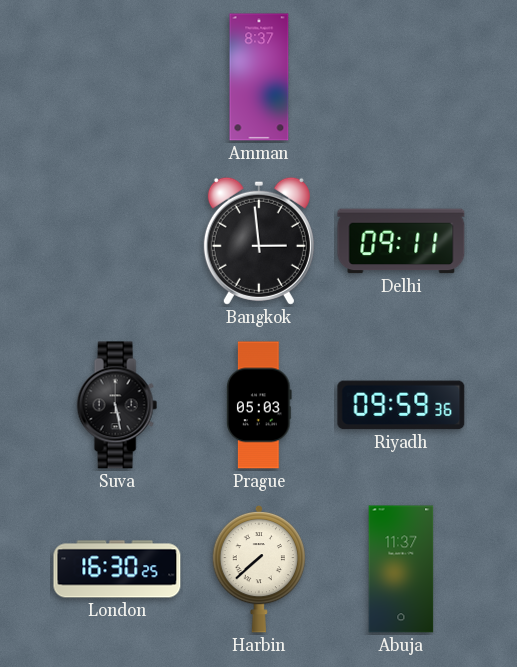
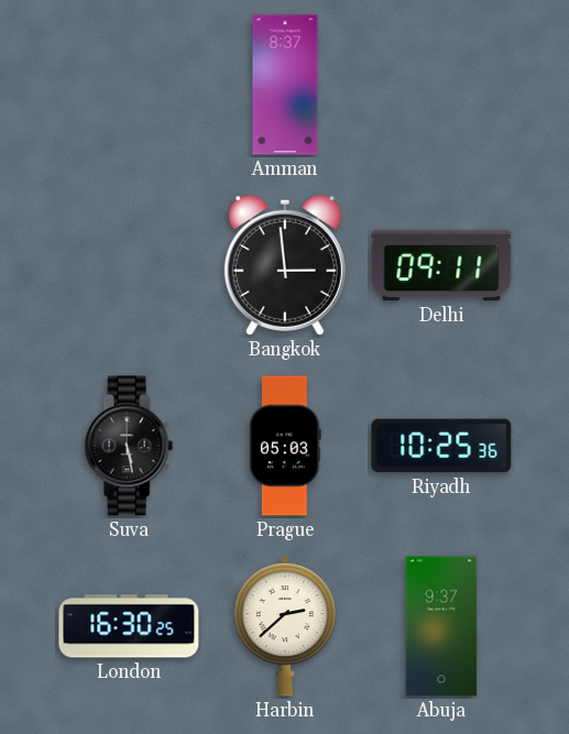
Riyadh: 09:59 -> 10:25 (441, 446)
Harbin: 7:38 -> 2:38 (284, 626)
Abuja: 11:37 -> 9:37 (441, 626)
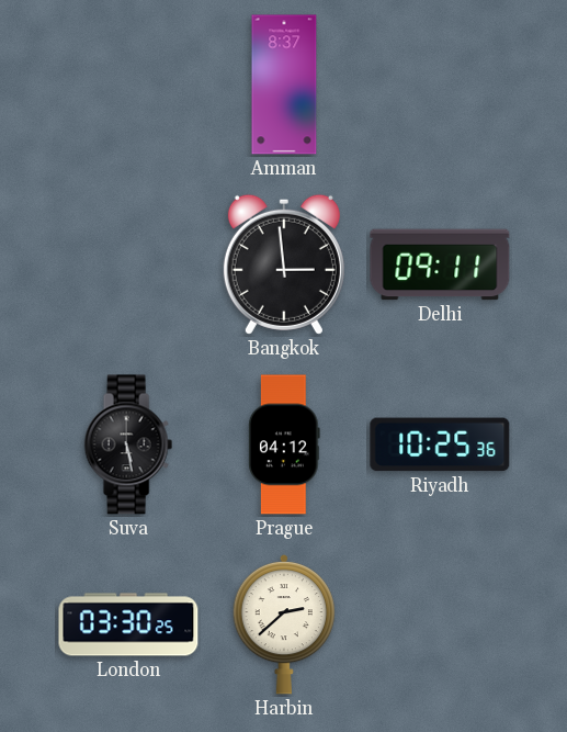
Prague: 05:03 -> 04:12 (284, 444)
London: 16:30 -> 03:30 (128, 624)
Abuja: 9:37 -> none (441, 626)
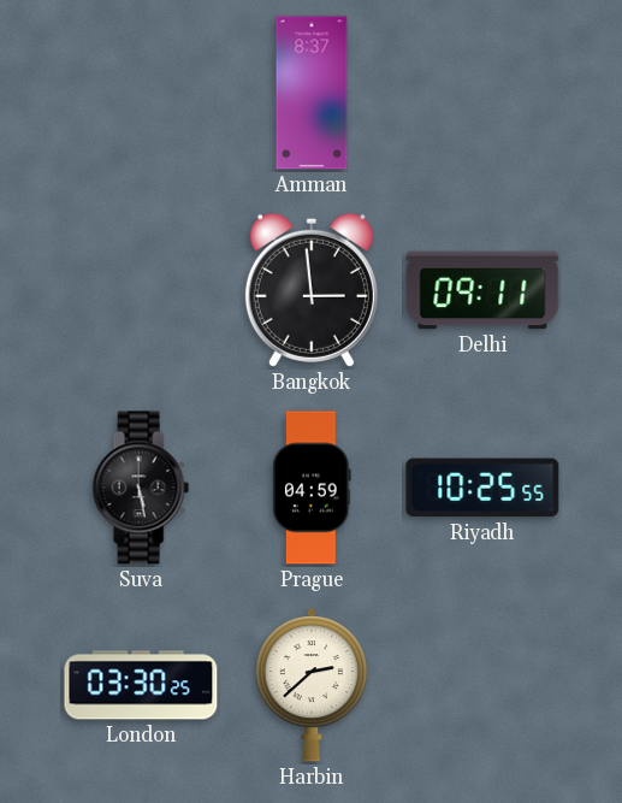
Prague: 04:12 -> 04:59 (312, 488)
Riyadh: 10:25:36 -> 10:25:55 (482, 488)
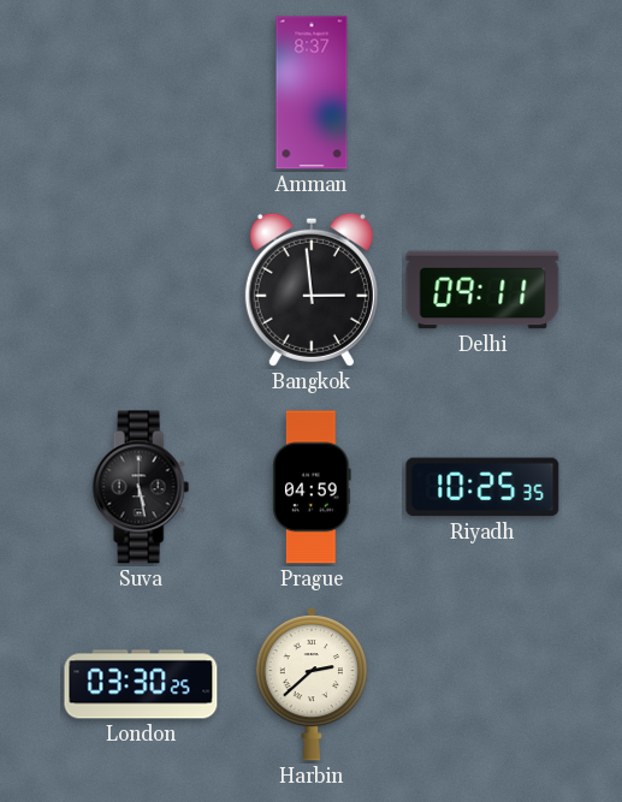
Riyadh: 10:25:55 -> 10:25:35 (482, 487)
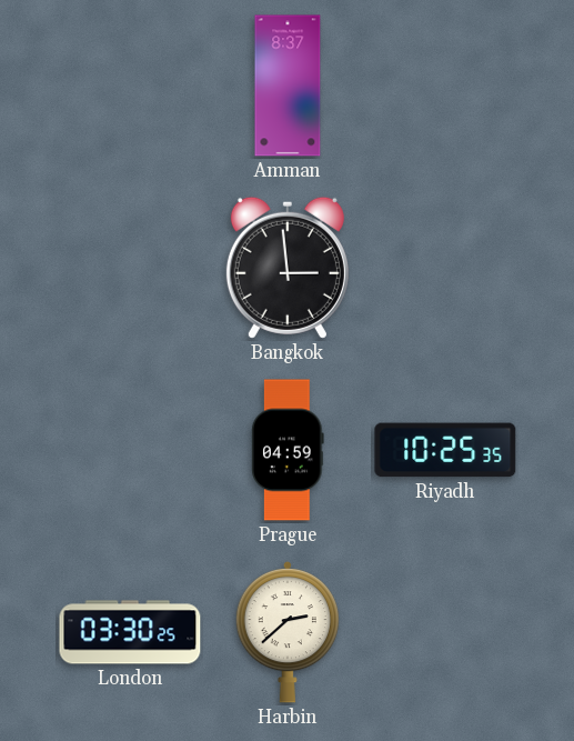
Delhi: 09:11 -> none (482, 290)
Suva: 5:28 -> none (141, 487)
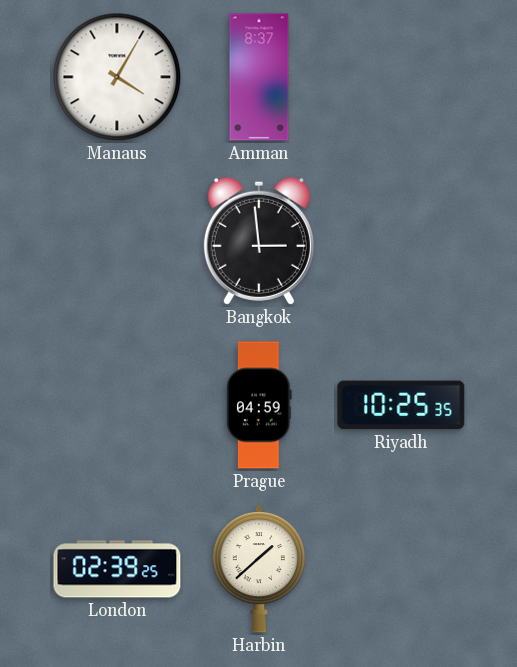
Manaus: none -> 4:05 (117, 77)
London: 03:30 -> 02:39 (117, 569)
Harbin: 2:38 -> 1:38 (258, 569)
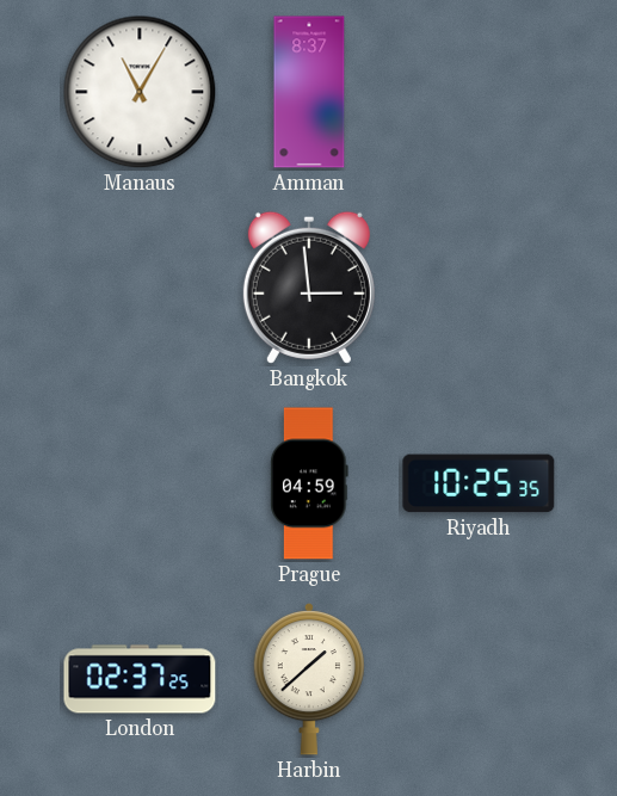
Manaus: 4:05 -> 11:05 (140, 92)
London: 02:39 -> 02:37 (140, 679)
